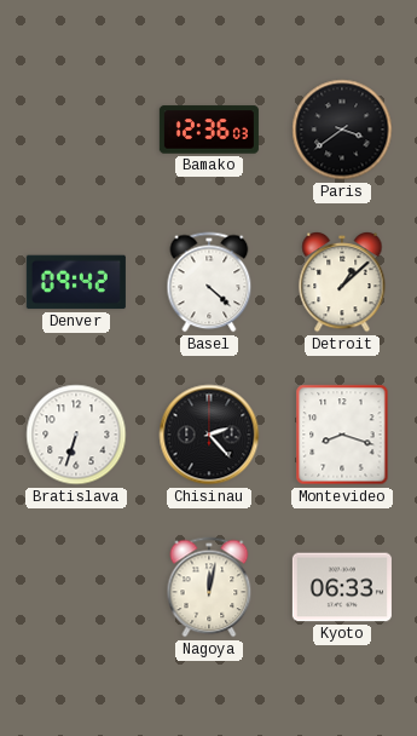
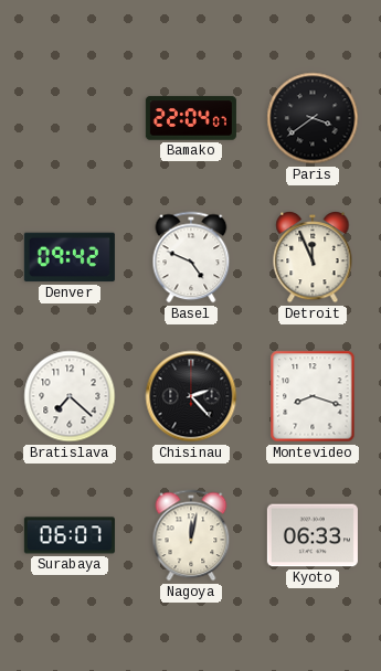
Bamako: 12:36 -> 22:04 (191, 118)
Basel: 4:22 -> 4:49 (191, 257)
Detroit: 1:08 -> 11:56 (313, 257)
Bratislava: 6:33 -> 7:22 (70, 396)
Surabaya: none -> 06:07 (70, 535)
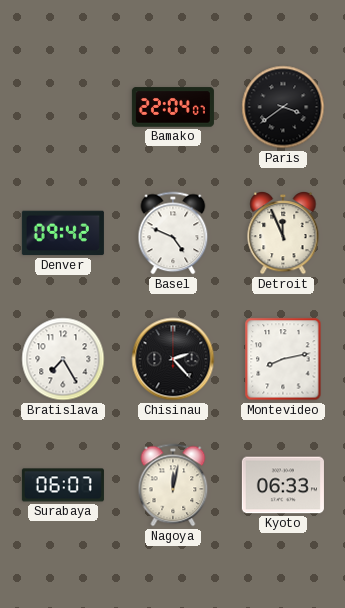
Bratislava: 7:22 -> 7:25 (63, 359)
Montevideo: 8:18 -> 8:13 (283, 359)
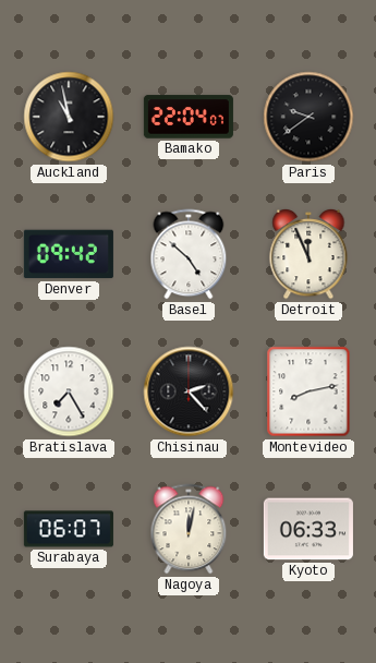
Auckland: none -> 10:58 (69, 117)
Paris: 3:39 -> 9:39 (308, 117)
Basel: 4:49 -> 4:52 (189, 254)
